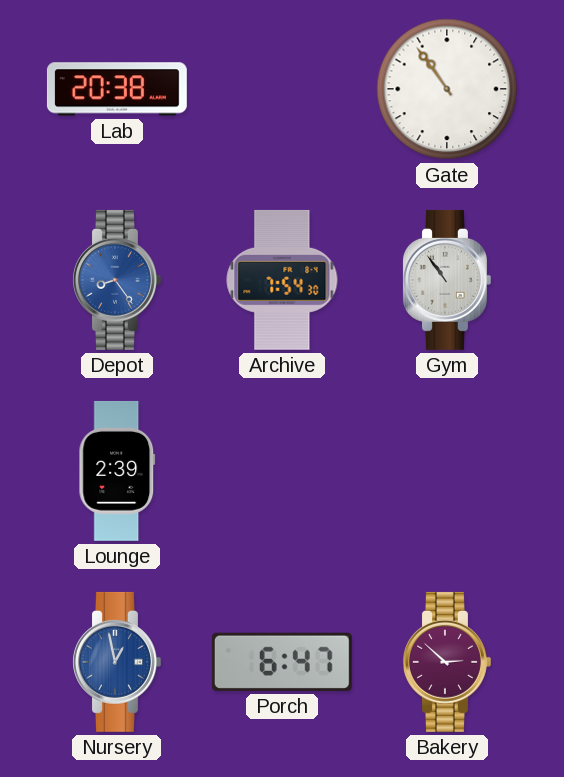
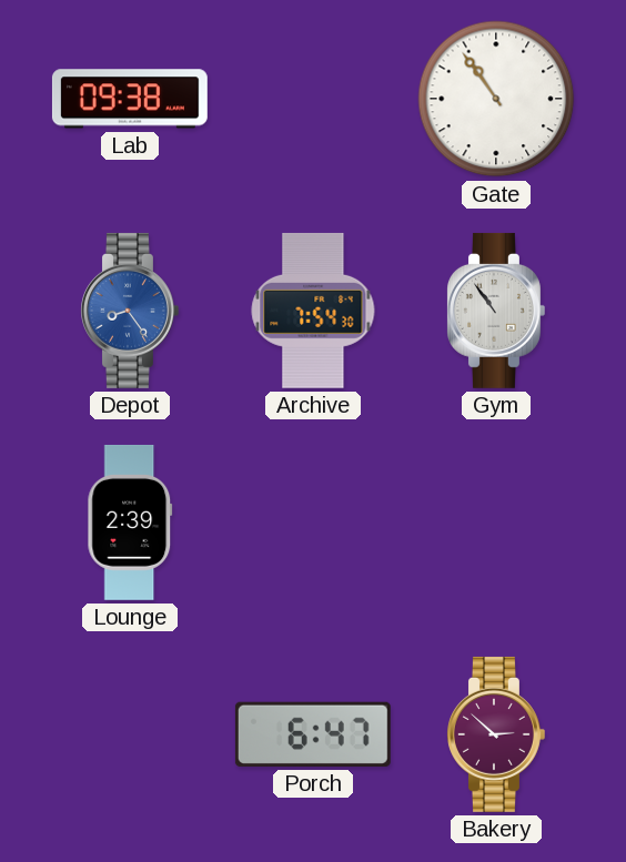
Lab: 20:38 -> 09:38 (130, 99)
Nursery: 12:58 -> none (117, 662)
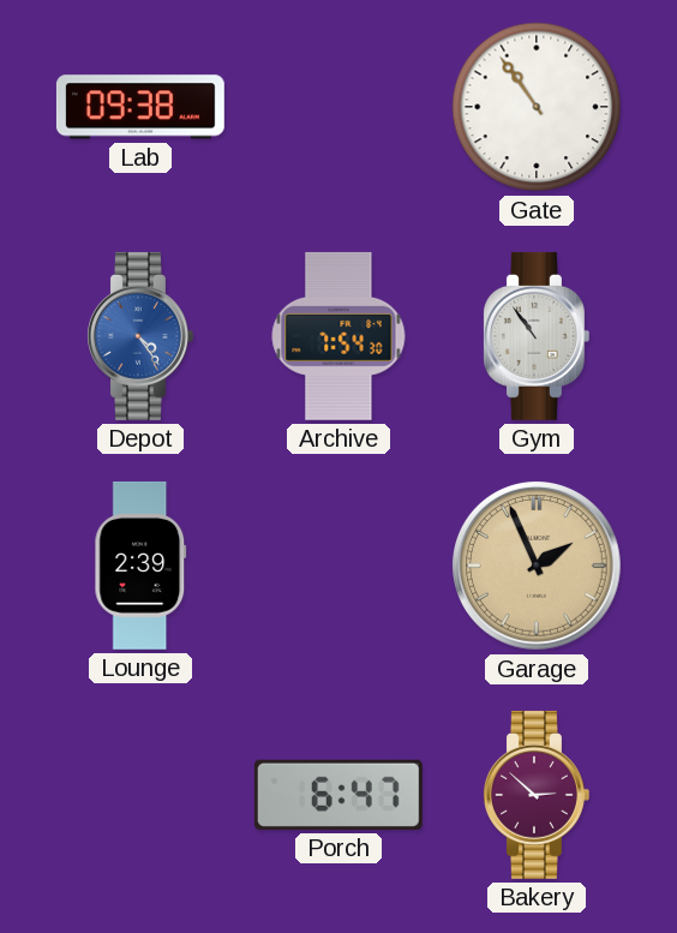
Depot: 8:24 -> 4:24 (140, 336)
Garage: none -> 1:56 (538, 567)
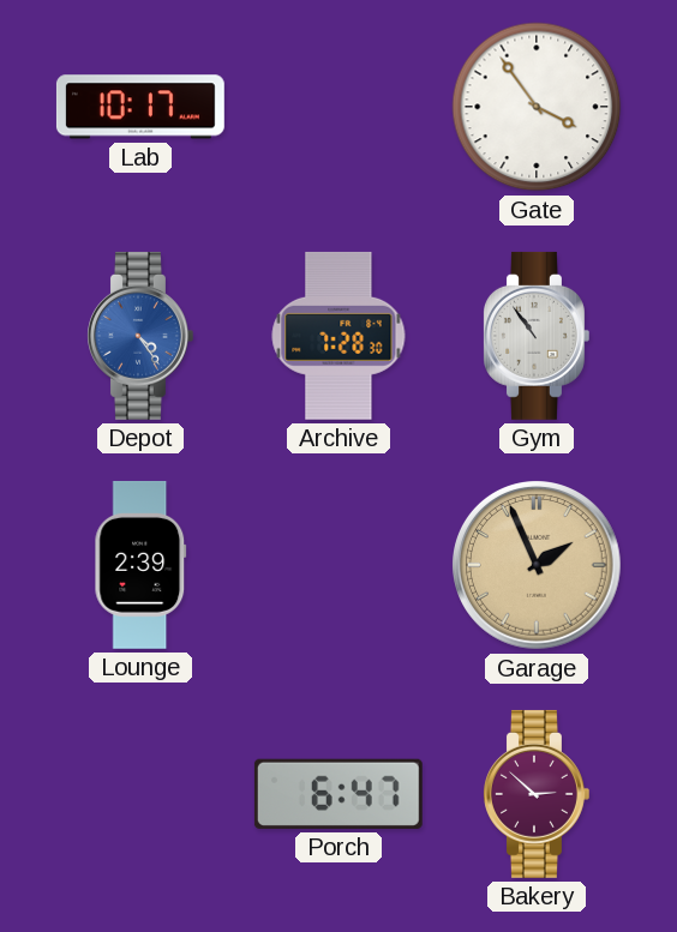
Lab: 09:38 -> 10:17 (140, 107)
Gate: 10:54 -> 3:54 (537, 107)
Archive: 7:54 -> 7:28 (338, 336)
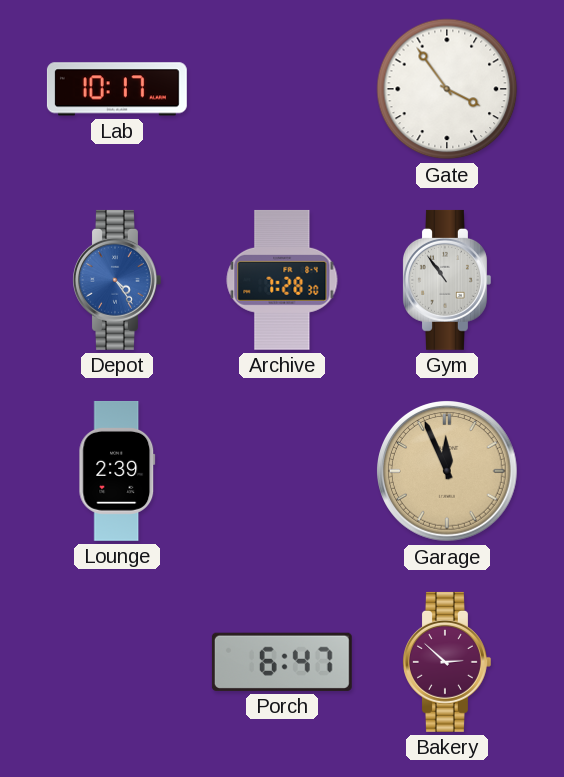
Garage: 1:56 -> 11:56 (448, 472)
